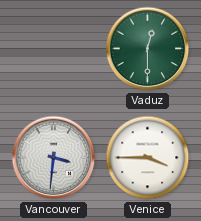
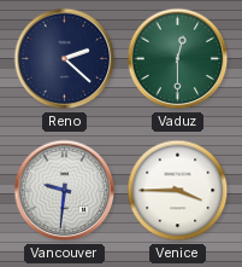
Reno: none -> 2:22 (65, 59)
Vancouver: 3:31 -> 9:31 (65, 191)
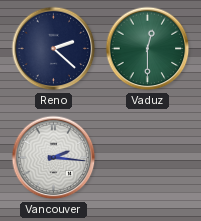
Vancouver: 9:31 -> 2:16 (54, 158)
Venice: 3:45 -> none (178, 191)
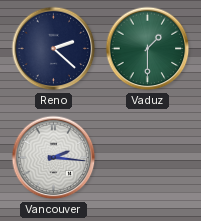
Vaduz: 12:30 -> 1:30 (148, 49)
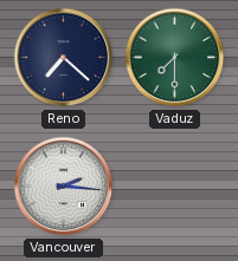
Reno: 2:22 -> 7:22 (64, 58)
Vaduz: 1:30 -> 7:30 (175, 58)
